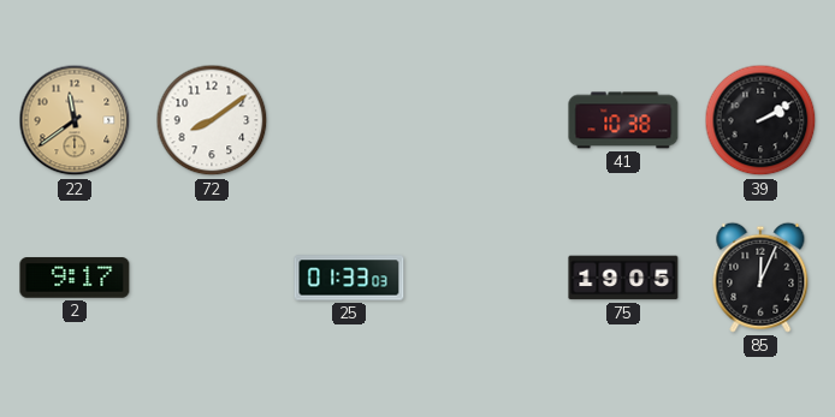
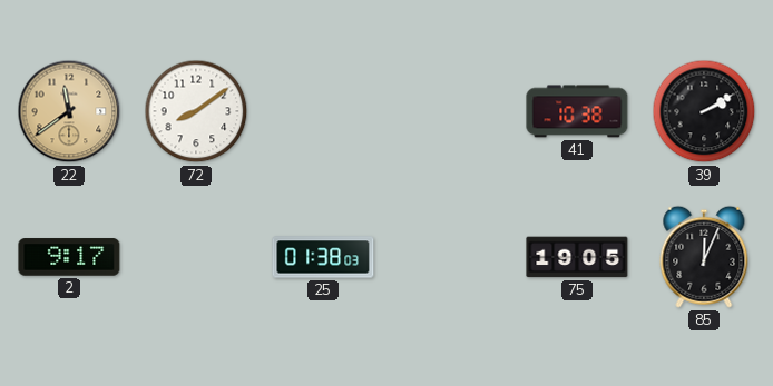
25: 01:33 -> 01:38 (323, 257)
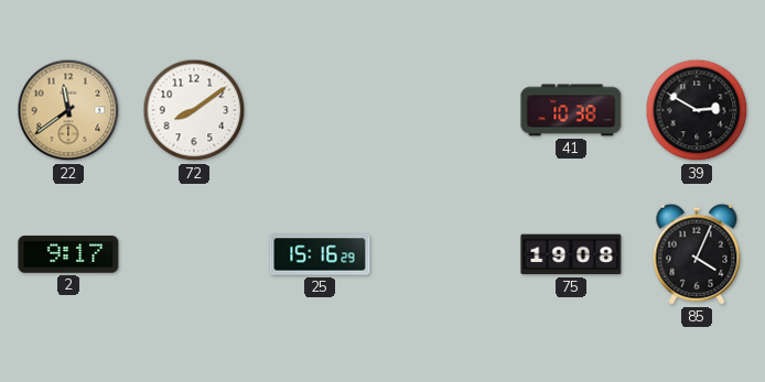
39: 2:10 -> 2:50 (697, 110)
25: 01:38 -> 15:16 (320, 254)
75: 19:05 -> 19:08 (571, 254)
85: 12:04 -> 4:04 (697, 254)
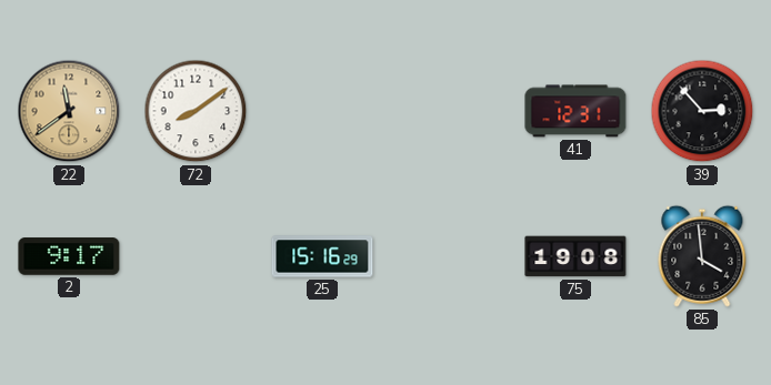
41: 10:38 -> 12:31 (575, 111)
39: 2:50 -> 2:53 (702, 111)
85: 4:04 -> 3:59 (702, 256)
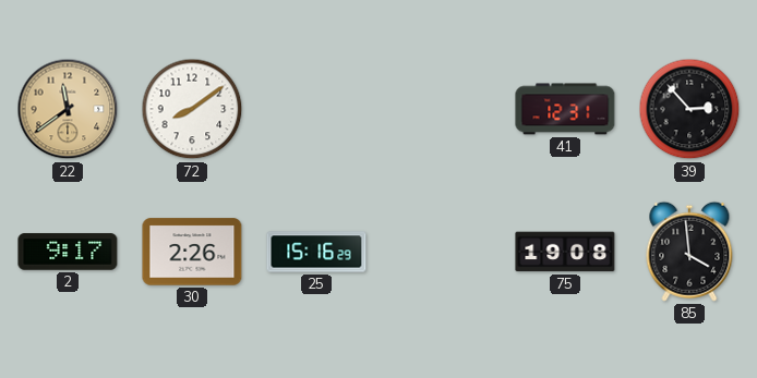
30: none -> 2:26 (192, 252)
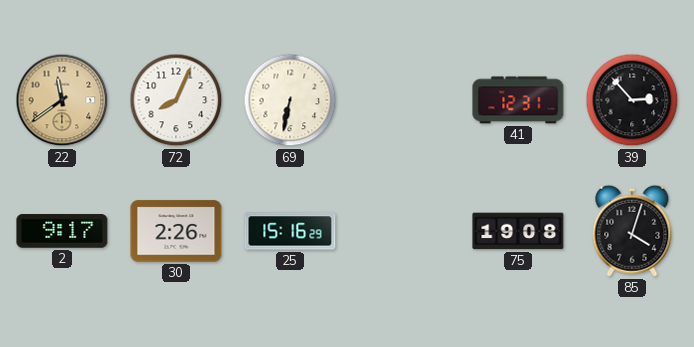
72: 8:09 -> 8:04 (176, 100)
69: none -> 6:32 (290, 100)
85: 3:59 -> 4:03 (632, 231)
